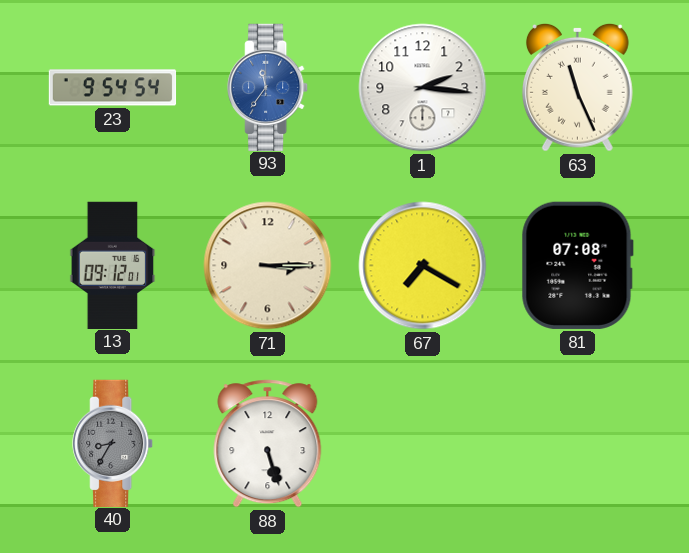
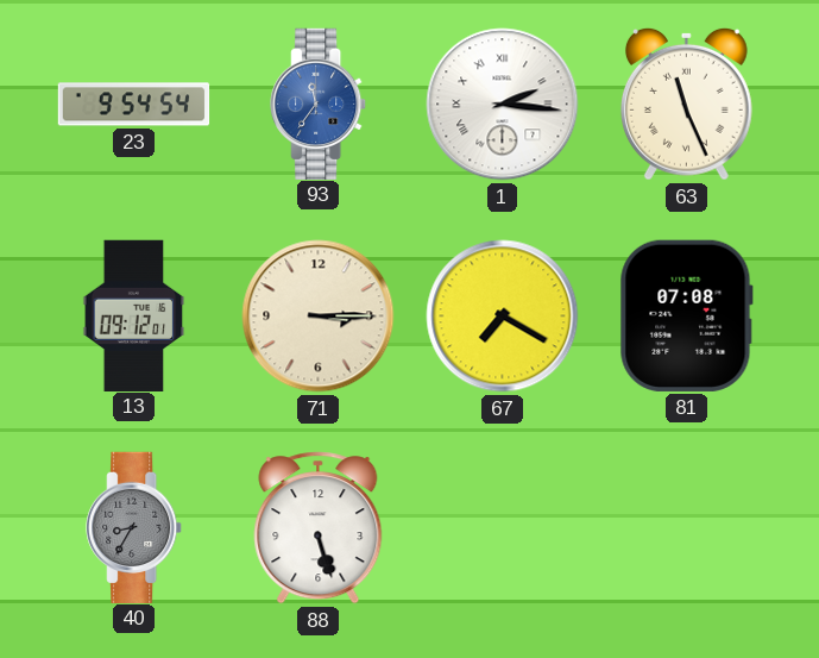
1 numerals: Arabic -> Roman (503, 105)
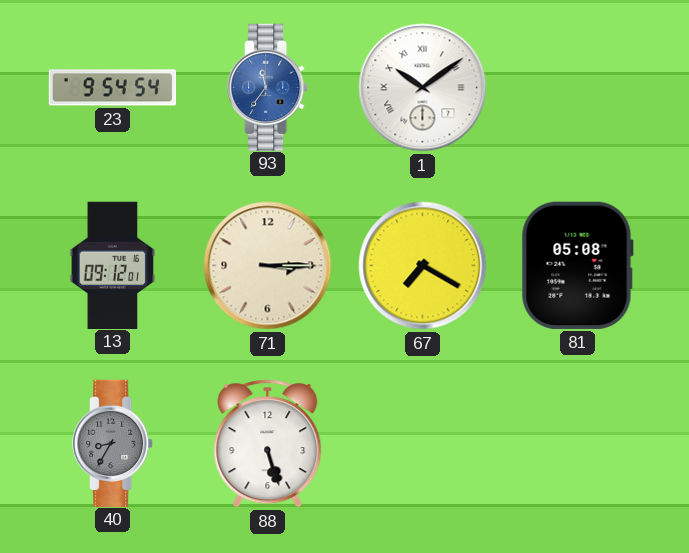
1: 2:16 -> 10:09 (423, 88)
63: 11:26 -> none (686, 104)
81: 07:08 -> 05:08 (577, 265)
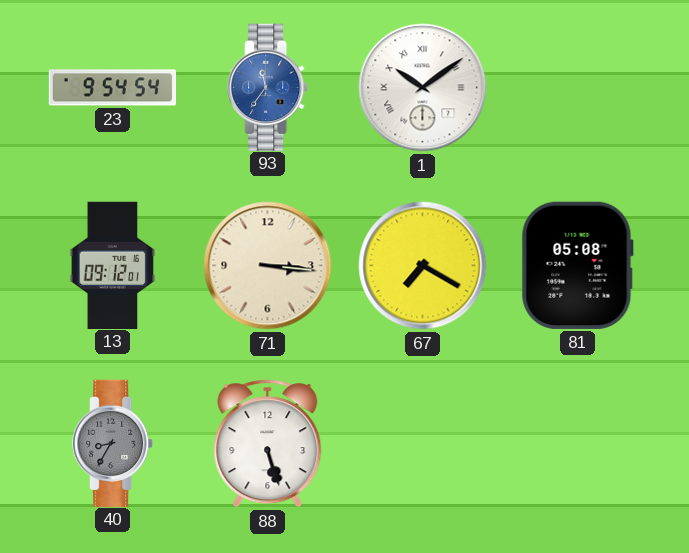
71: 3:15 -> 3:16 (268, 266)
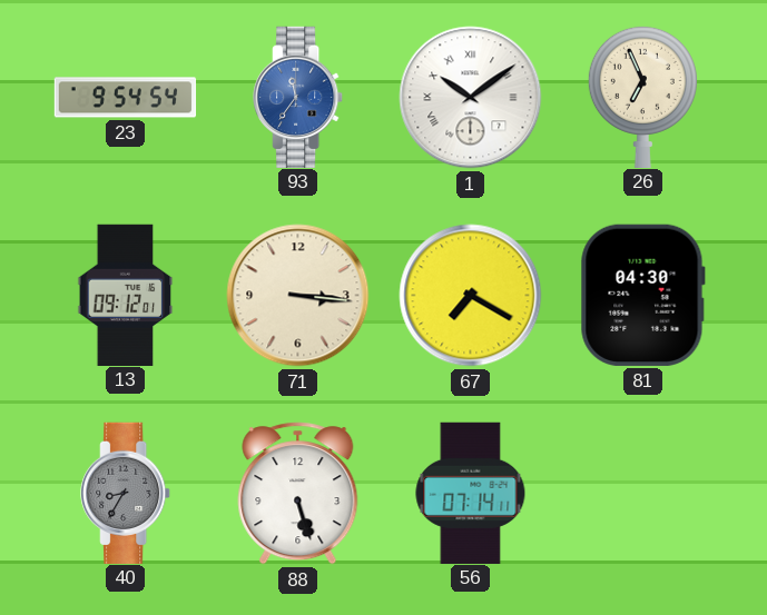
26: none -> 6:56 (642, 96)
81: 05:08 -> 04:30 (642, 295)
56: none -> 07:14 (471, 493)
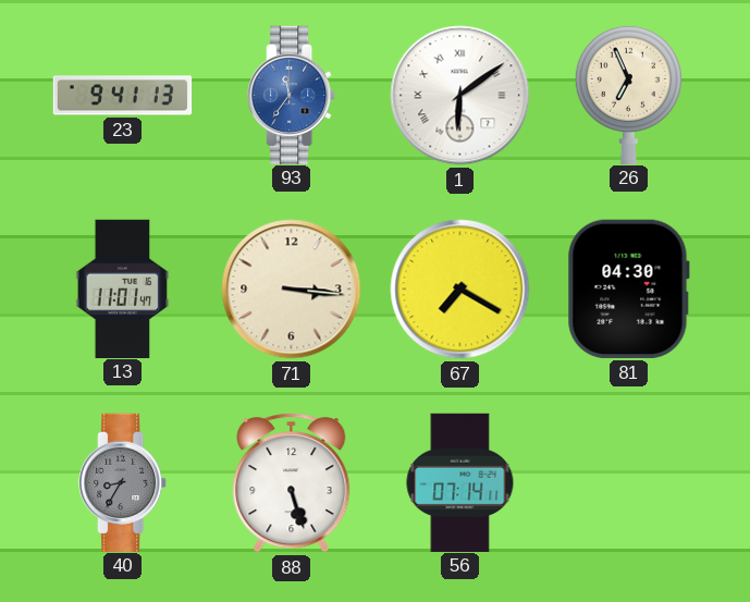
23: 9:54 -> 9:41 (123, 96)
1: 10:09 -> 6:09 (460, 96)
13: 09:12 -> 11:01 (123, 288)
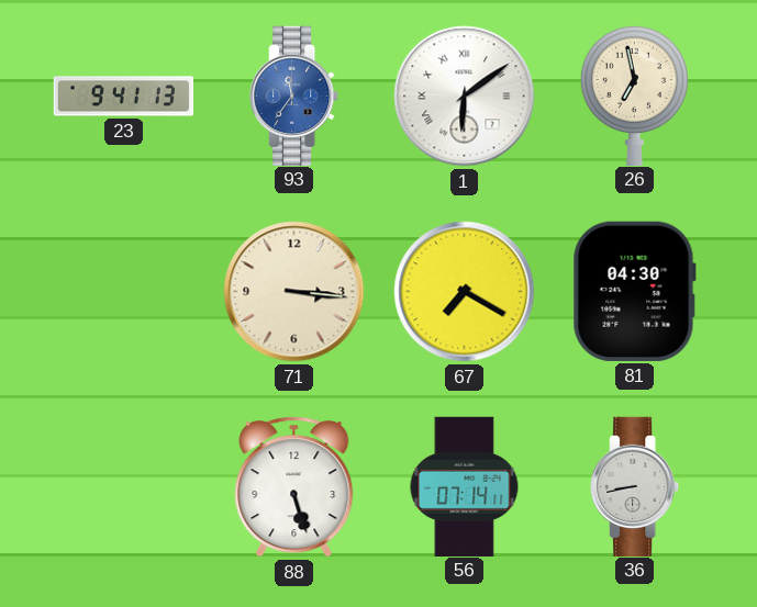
26: 6:56 -> 6:58 (634, 94)
13: 11:01 -> none (123, 288)
40: 8:35 -> none (123, 482)
36: none -> 8:43 (635, 486)
